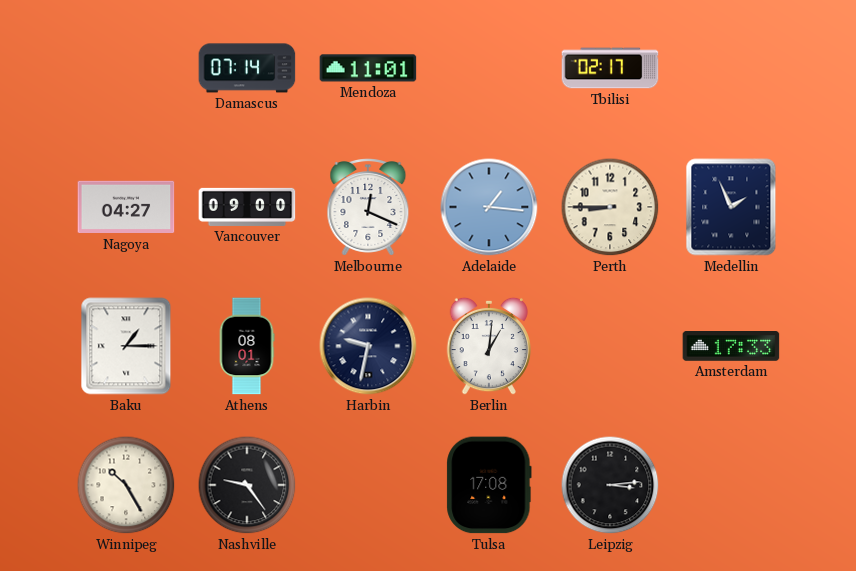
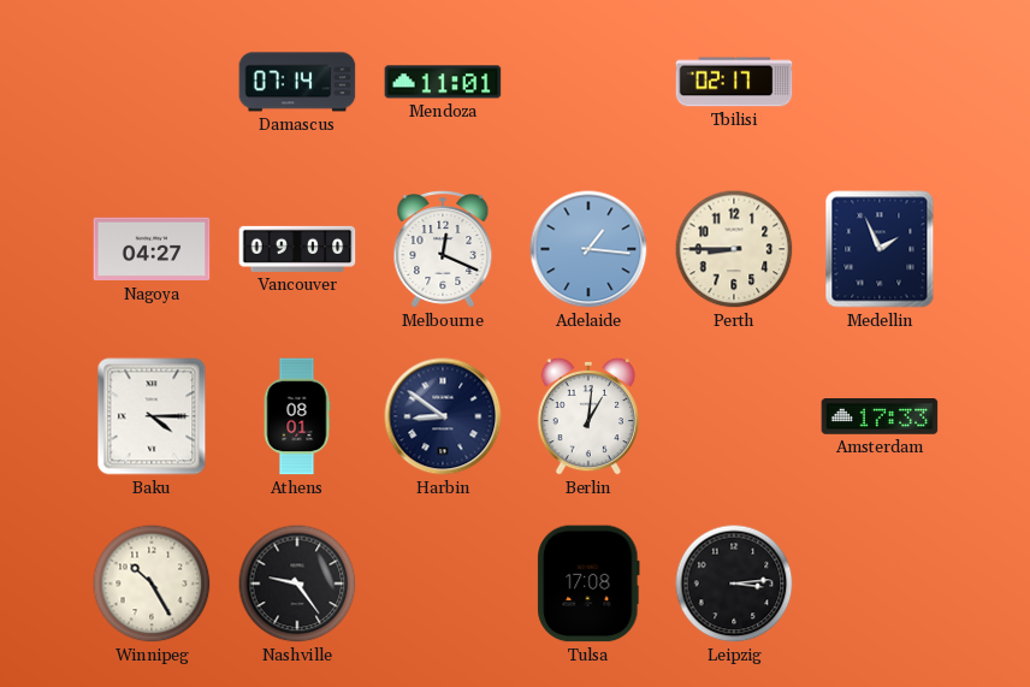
Baku: 1:15 -> 4:15 (152, 416)
Harbin: 9:32 -> 8:51 (443, 416)
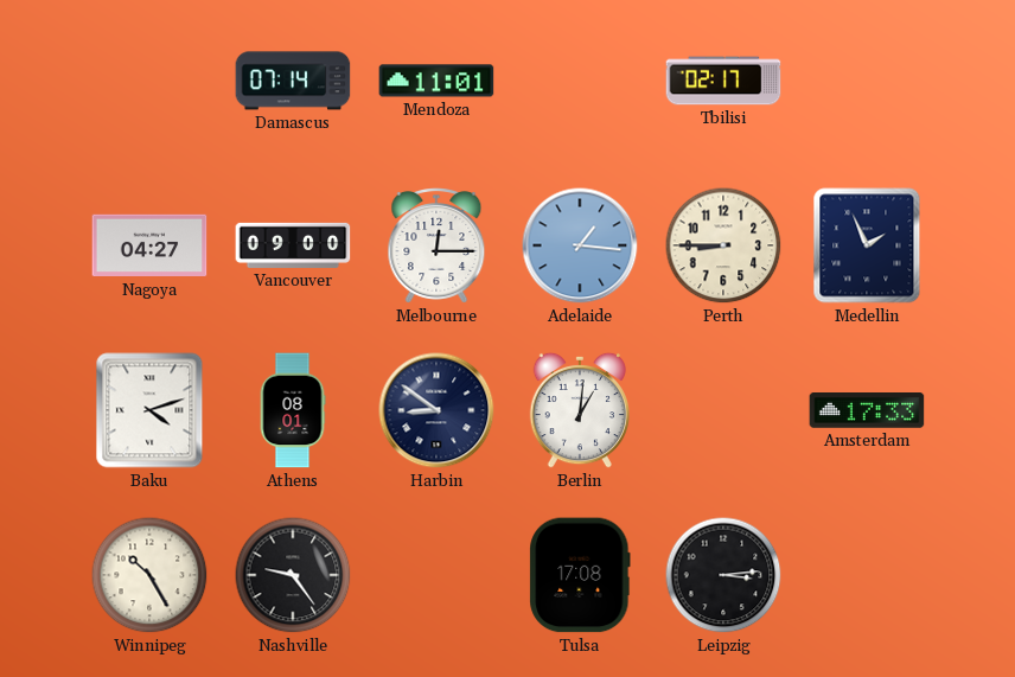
Melbourne: 12:19 -> 12:15 (436, 245)
Baku: 4:15 -> 4:12 (149, 410)
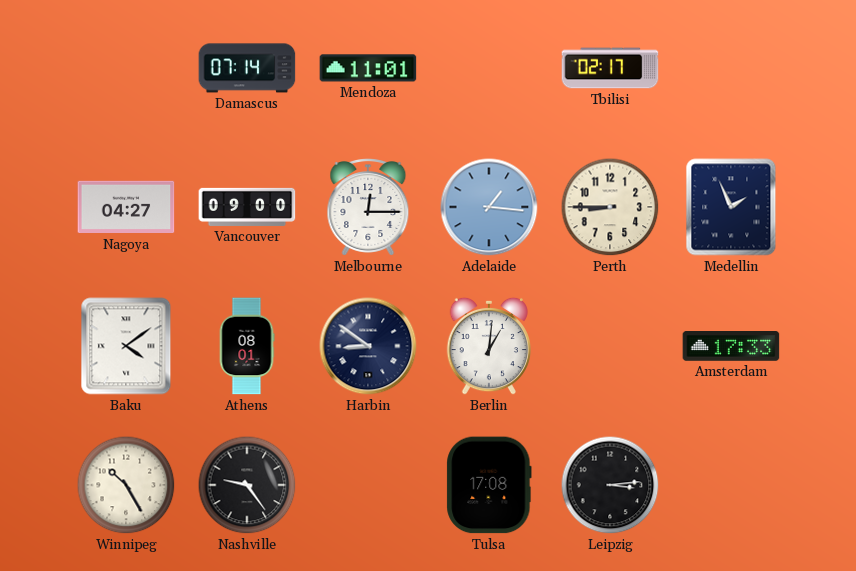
Baku: 4:12 -> 4:09 (126, 346)
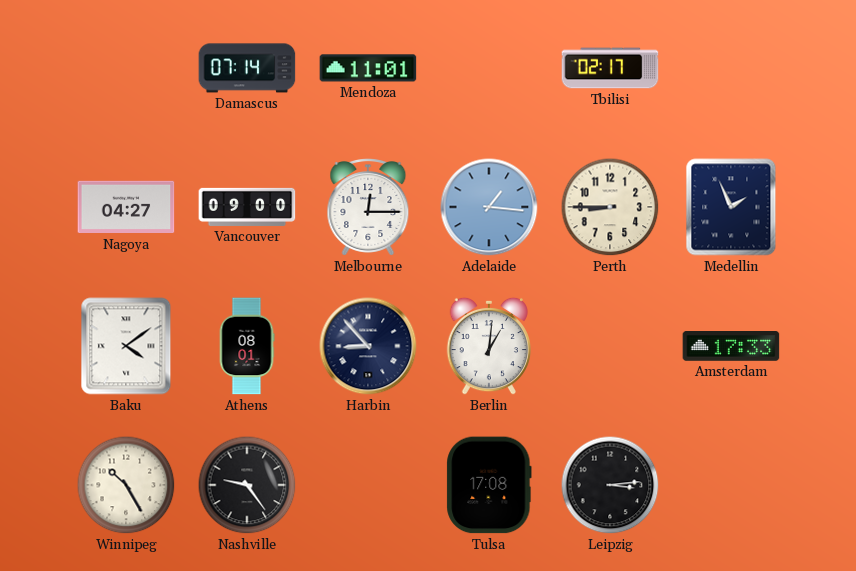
Harbin: 8:51 -> 8:53 (368, 346)
